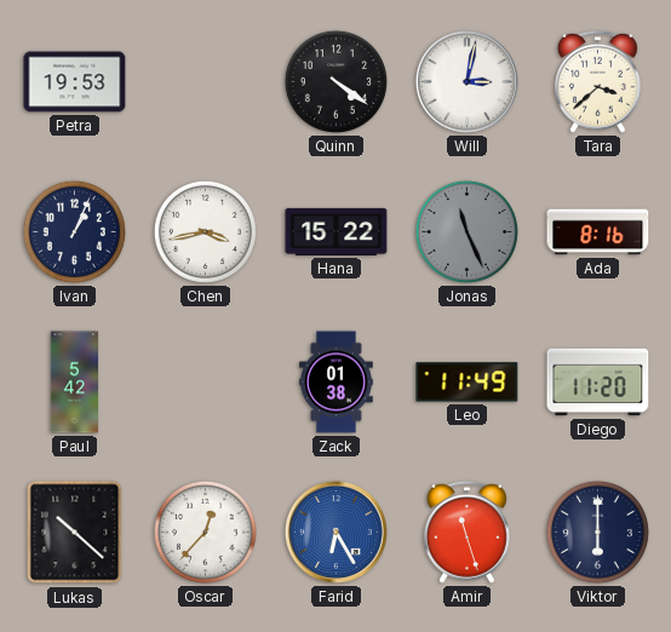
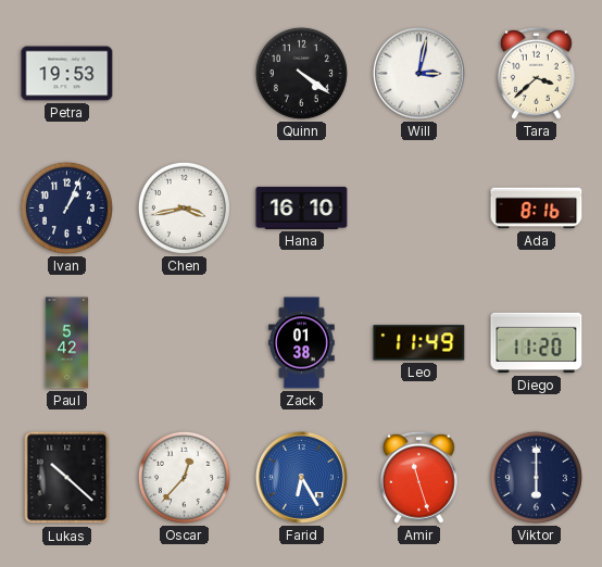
Hana: 15:22 -> 16:10 (302, 207)
Jonas: 11:26 -> none (466, 231)
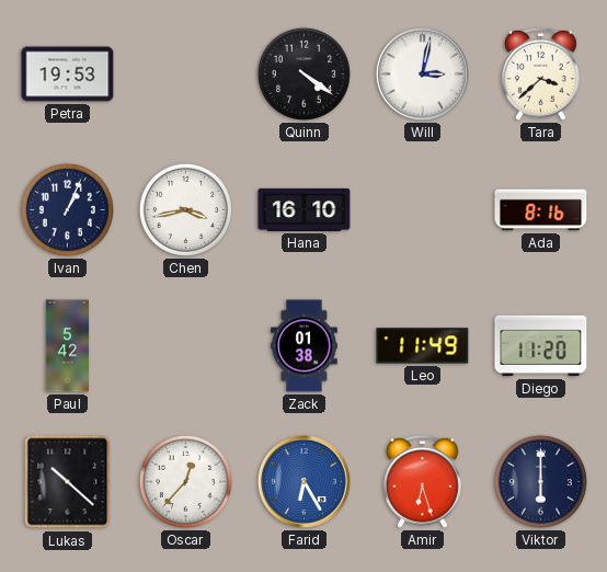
Amir: 11:27 -> 6:27 (422, 481)
